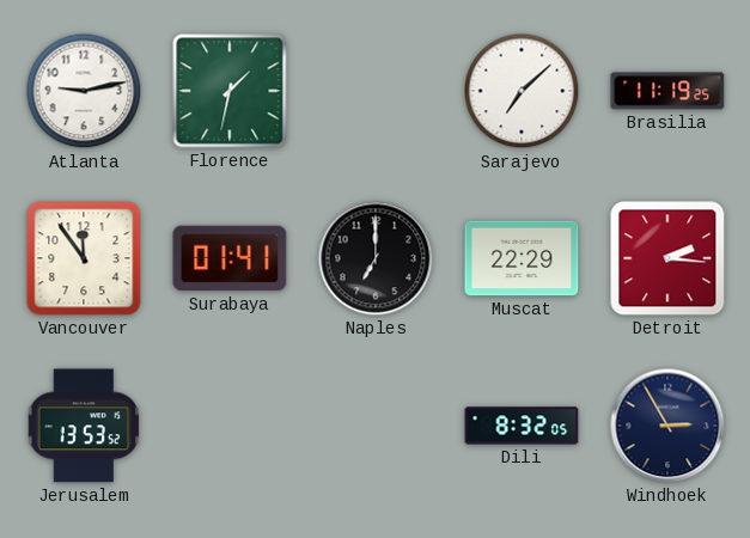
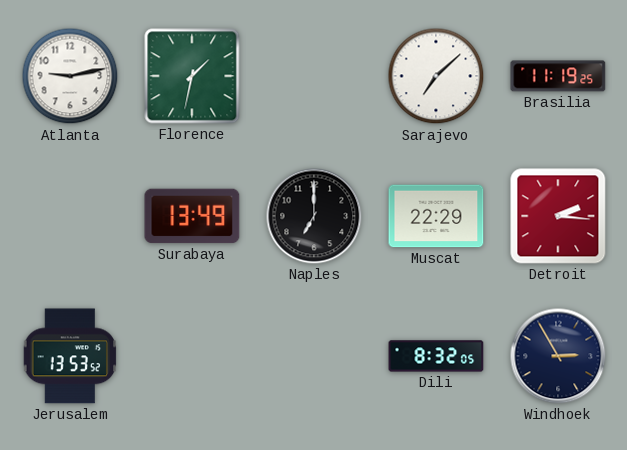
Vancouver: 11:54 -> none (84, 258)
Surabaya: 01:41 -> 13:49 (192, 216)
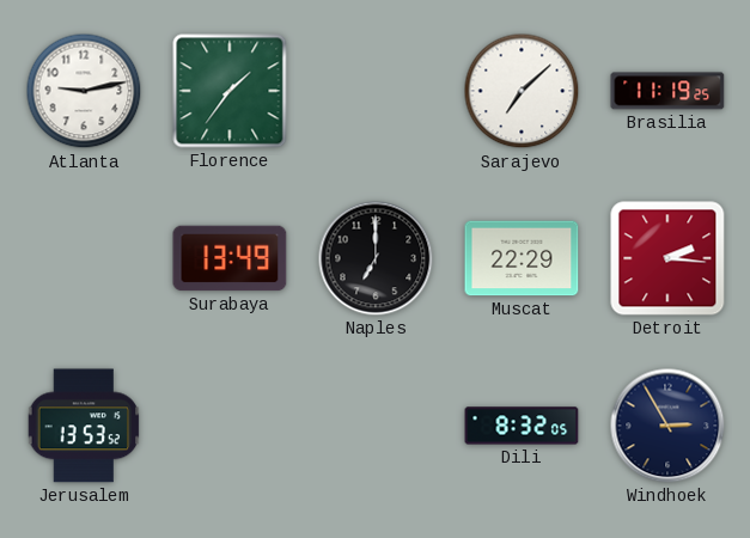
Florence: 1:32 -> 1:36 (230, 91)
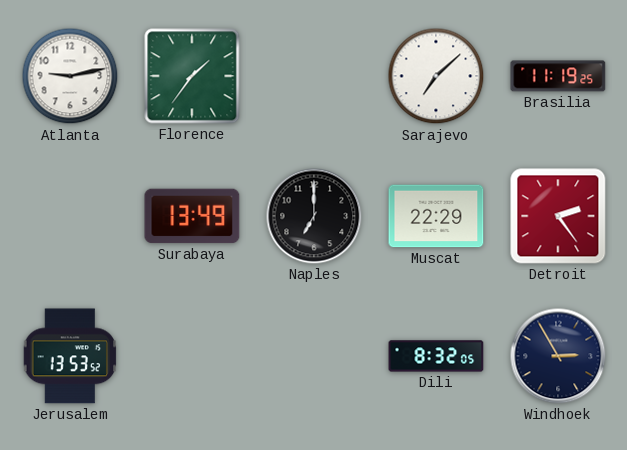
Detroit: 2:16 -> 2:24 (558, 216)
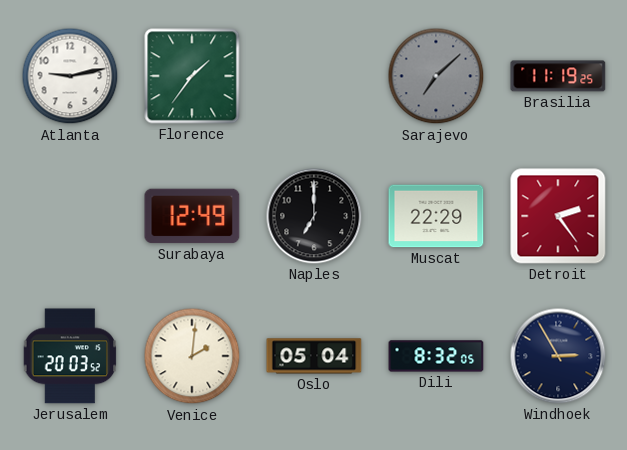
Sarajevo dial: white -> grey (436, 76)
Surabaya: 13:49 -> 12:49 (192, 216)
Jerusalem: 13:53 -> 20:03 (70, 356)
Venice: none -> 2:01 (192, 356)
Oslo: none -> 05:04 (314, 356)
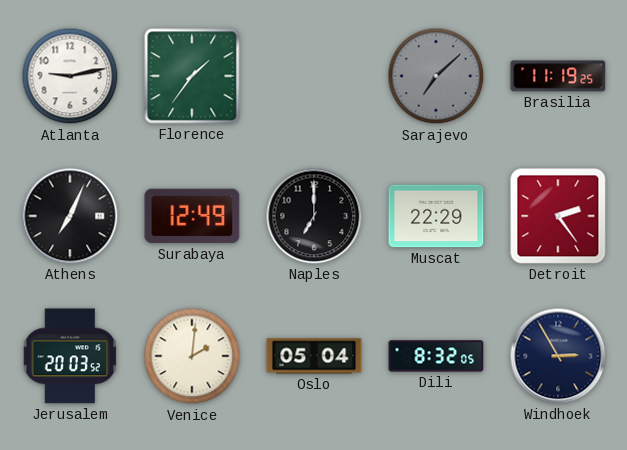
Athens: none -> 7:04 (70, 216)
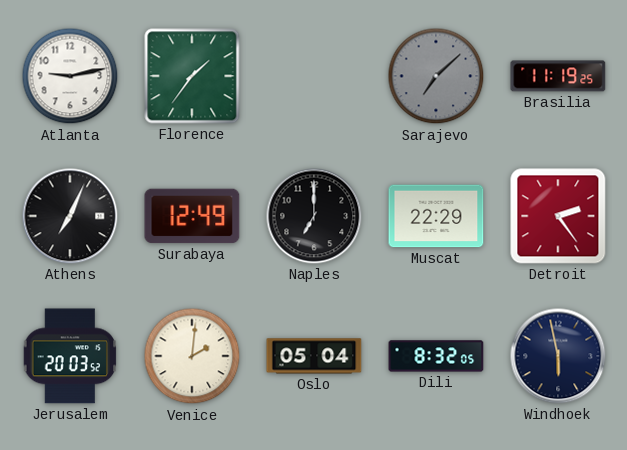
Windhoek: 2:55 -> 5:58 (558, 356)
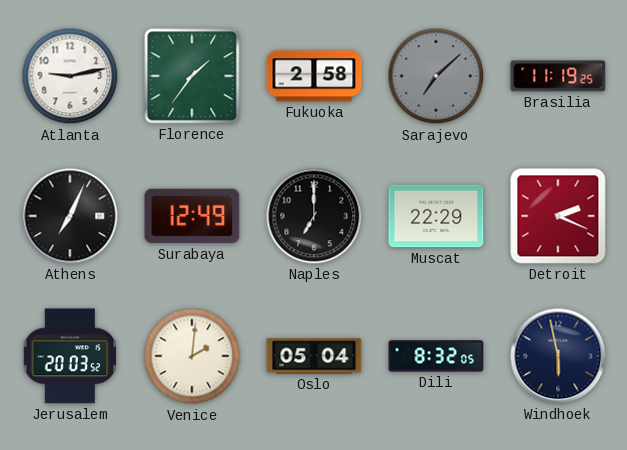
Fukuoka: none -> 2:58 (314, 76)
Detroit: 2:24 -> 2:19 (558, 216)
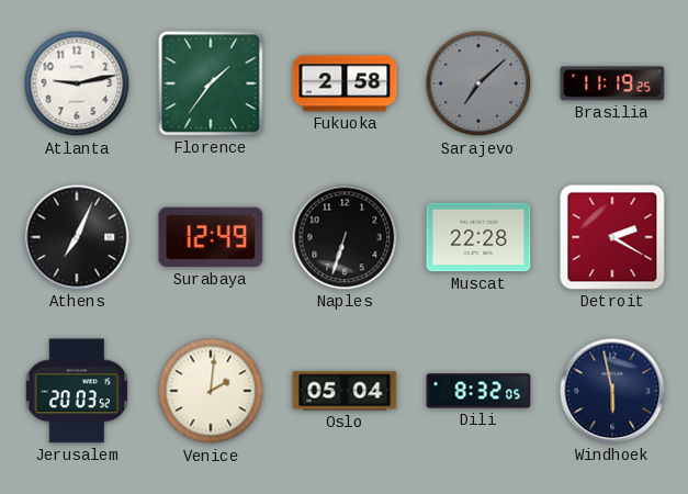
Naples: 7:00 -> 6:33 (345, 237)
Muscat: 22:29 -> 22:28 (478, 237)
Detroit: 2:19 -> 2:20 (612, 237)
